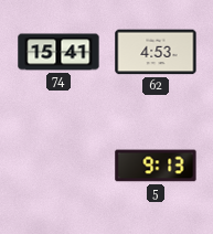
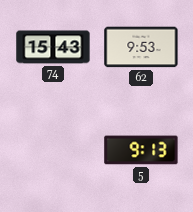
74: 15:41 -> 15:43 (53, 47)
62: 4:53 -> 9:53 (141, 47)
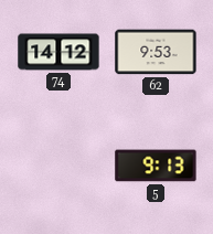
74: 15:43 -> 14:12 (58, 52)
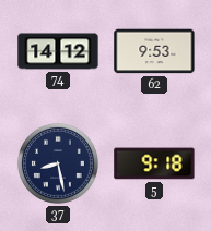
37: none -> 8:28 (58, 163)
5: 9:13 -> 9:18 (154, 163)
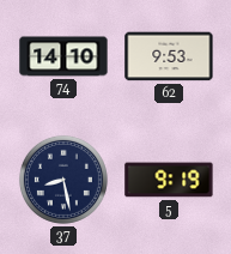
74: 14:12 -> 14:10 (63, 56)
5: 9:18 -> 9:19 (169, 180)
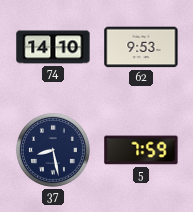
5: 9:19 -> 7:59 (141, 150)
